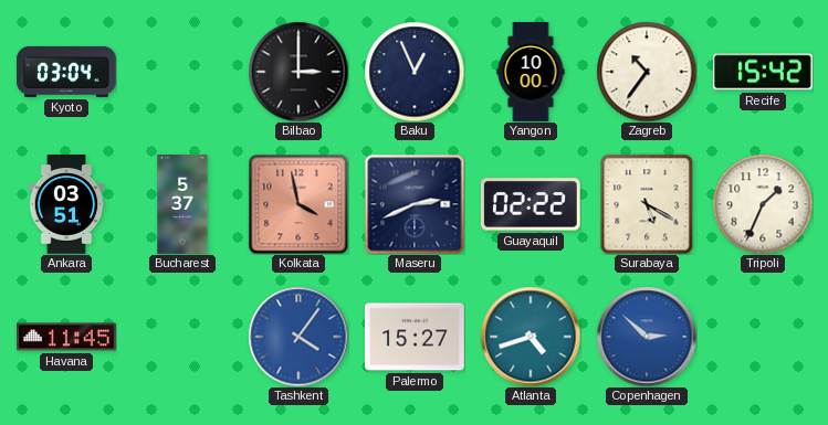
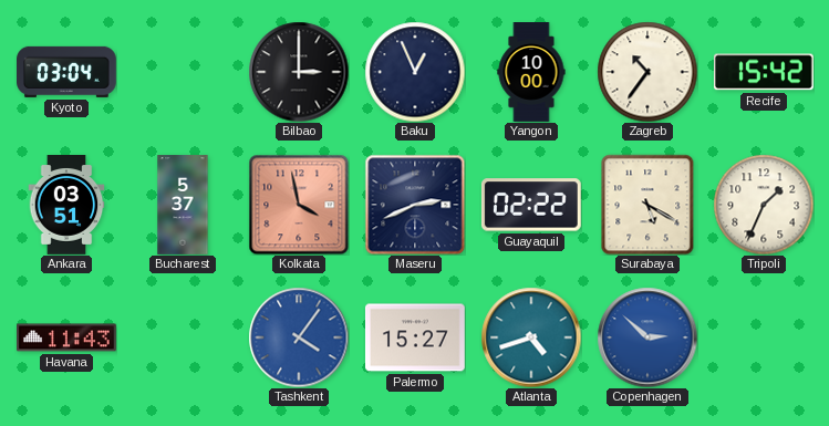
Havana: 11:45 -> 11:43 (68, 337)
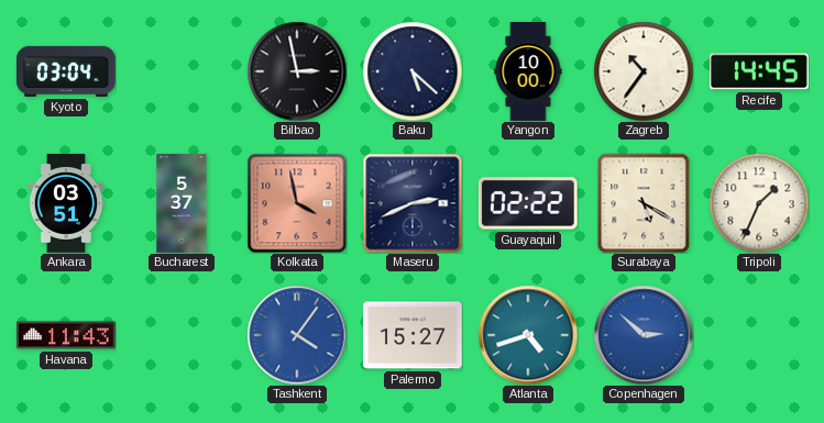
Bilbao: 3:00 -> 2:58 (297, 71)
Baku: 12:56 -> 5:22 (413, 71)
Recife: 15:42 -> 14:45 (759, 71)
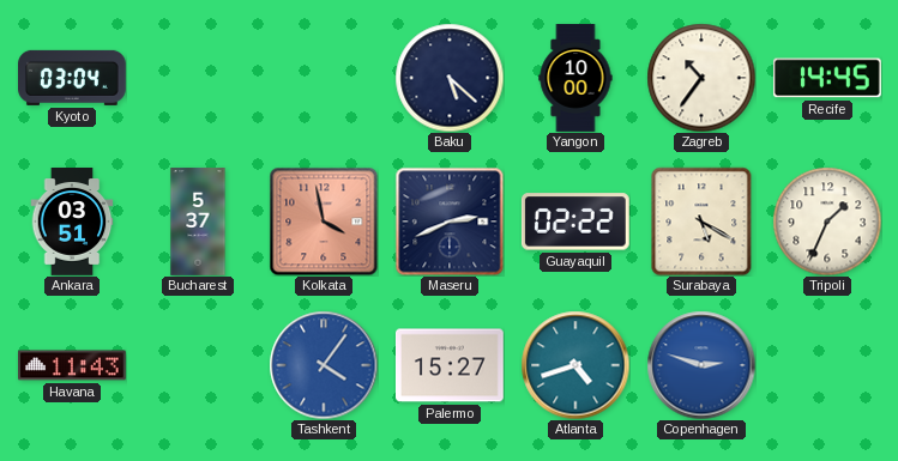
Bilbao: 2:58 -> none (297, 71)
Copenhagen: 2:52 -> 2:48 (701, 365)
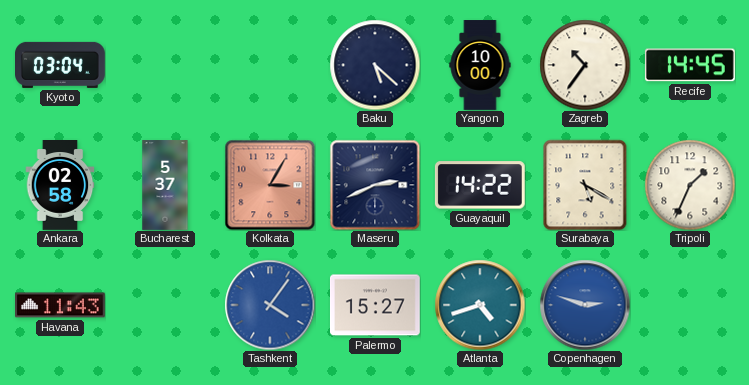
Ankara: 03:51 -> 02:58 (60, 186)
Kolkata: 3:58 -> 3:05 (270, 185)
Guayaquil: 02:22 -> 14:22 (480, 185)
